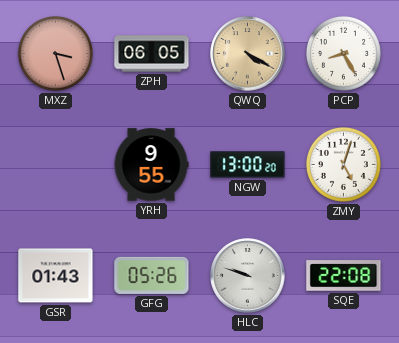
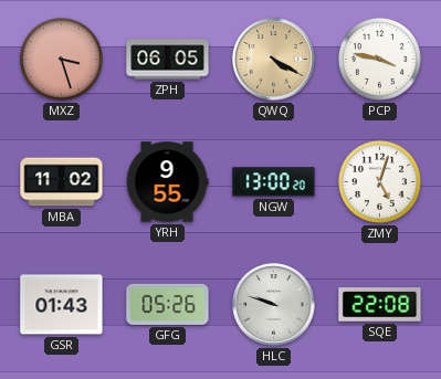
PCP: 8:25 -> 3:47 (379, 59)
MBA: none -> 11:02 (62, 182)
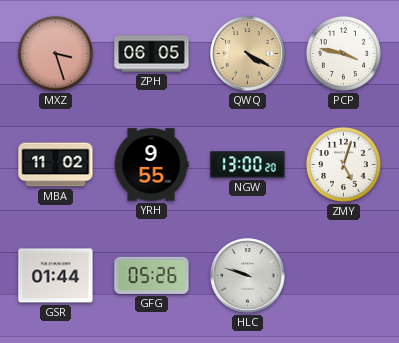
GSR: 01:43 -> 01:44 (56, 276)
SQE: 22:08 -> none (380, 305)
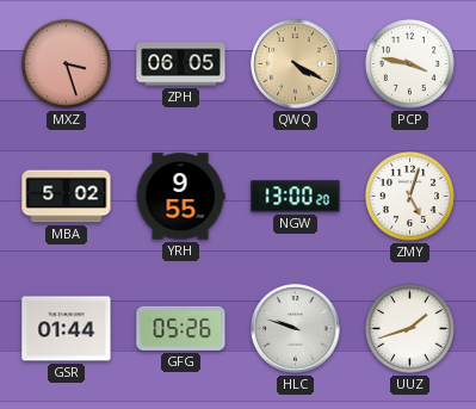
MBA: 11:02 -> 5:02 (67, 197)
UUZ: none -> 1:42 (409, 328)
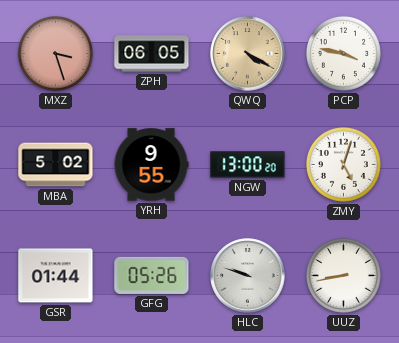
UUZ: 1:42 -> 8:43 (343, 275)
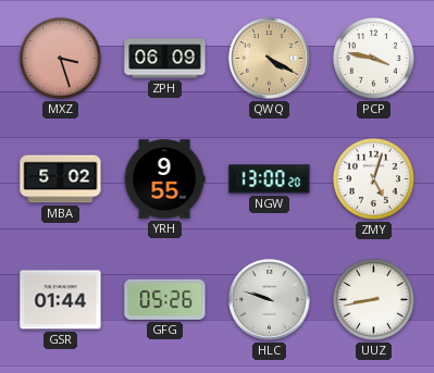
ZPH: 06:05 -> 06:09 (165, 59)
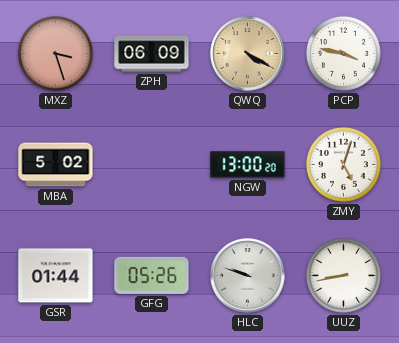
YRH: 9:55 -> none (164, 179)
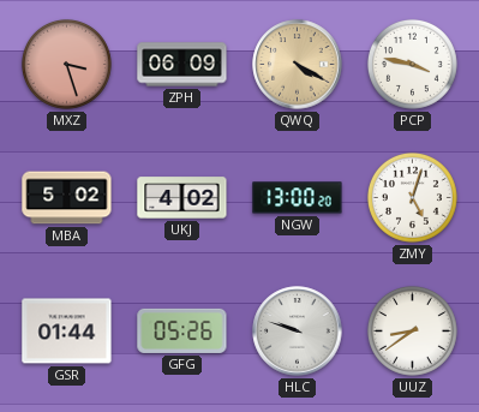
UKJ: none -> 4:02 (182, 198)
UUZ: 8:43 -> 8:39 (412, 330)
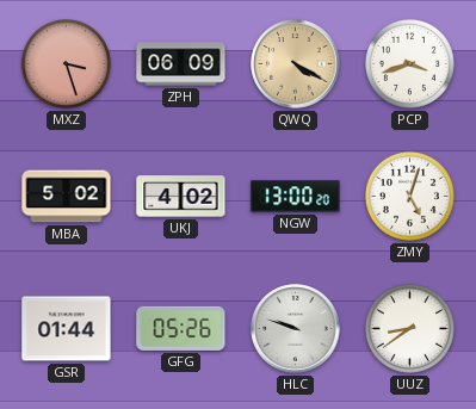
PCP: 3:47 -> 3:42 (409, 63)
